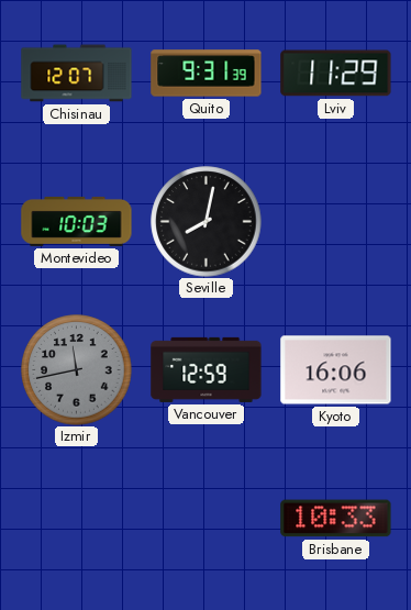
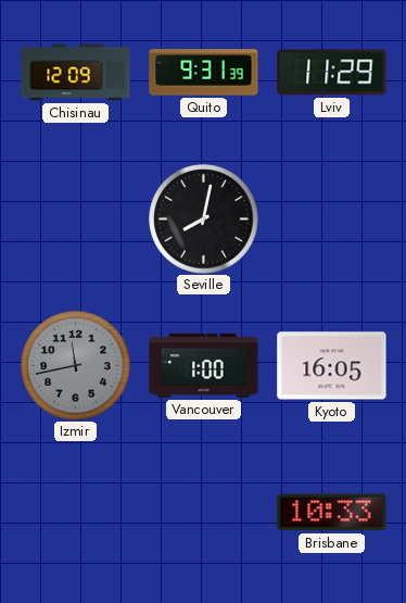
Chisinau: 12:07 -> 12:09 (76, 73)
Montevideo: 10:03 -> none (77, 221)
Vancouver: 12:59 -> 1:00 (204, 365)
Kyoto: 16:06 -> 16:05 (332, 366)
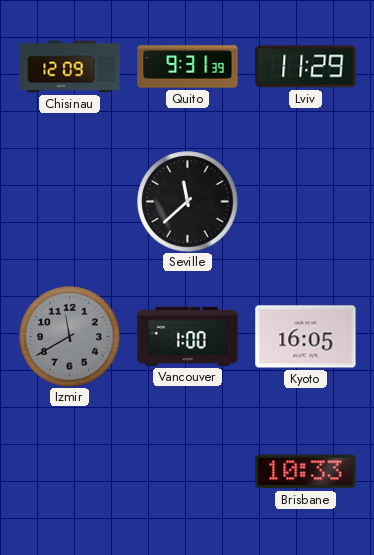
Seville: 8:02 -> 11:38 (188, 202)
Izmir: 11:43 -> 11:40 (70, 337)
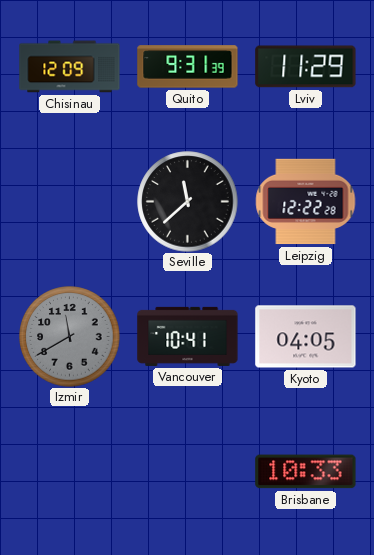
Leipzig: none -> 12:22 (306, 202)
Vancouver: 1:00 -> 10:41 (188, 336)
Kyoto: 16:05 -> 04:05 (306, 337)
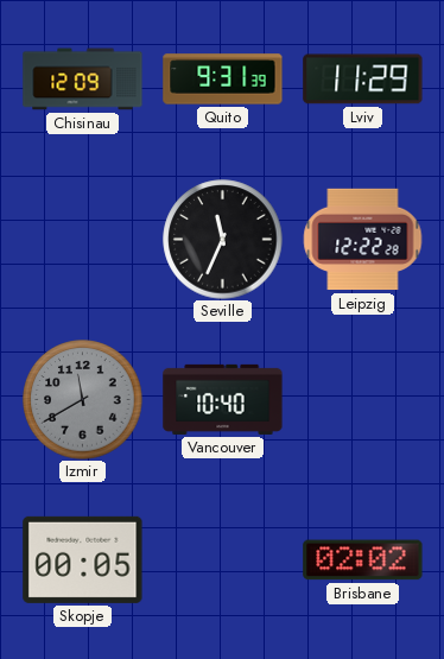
Seville: 11:38 -> 11:34 (223, 240)
Vancouver: 10:41 -> 10:40 (223, 399)
Kyoto: 04:05 -> none (306, 337)
Skopje: none -> 00:05 (83, 559)
Brisbane: 10:33 -> 02:02 (363, 560)
